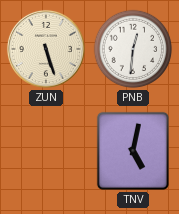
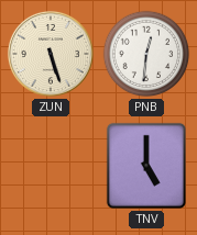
TNV: 5:02 -> 5:00 (146, 166)
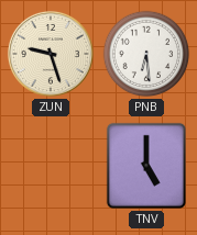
ZUN: 5:27 -> 9:27 (51, 54)
PNB: 12:31 -> 6:29 (146, 54)
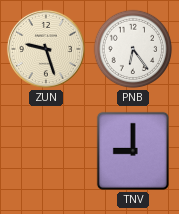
PNB: 6:29 -> 6:24 (133, 49)
TNV: 5:00 -> 9:00 (133, 151)
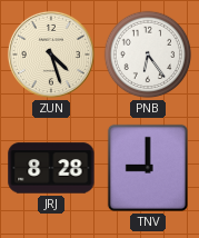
ZUN: 9:27 -> 4:27 (51, 54)
JRJ: none -> 8:28 (51, 168)
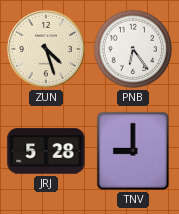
JRJ: 8:28 -> 5:28 (46, 151)
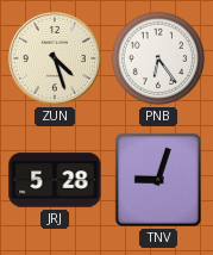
TNV: 9:00 -> 9:03 (158, 180)
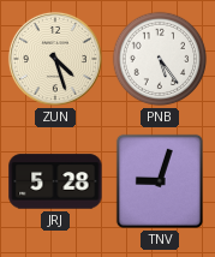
PNB: 6:24 -> 5:24 (160, 59)
